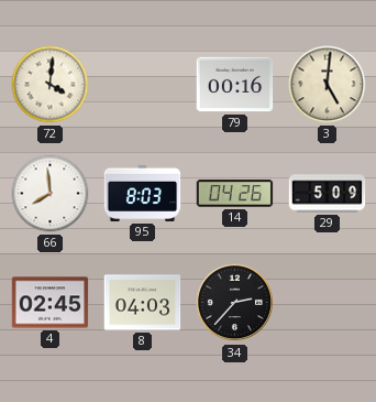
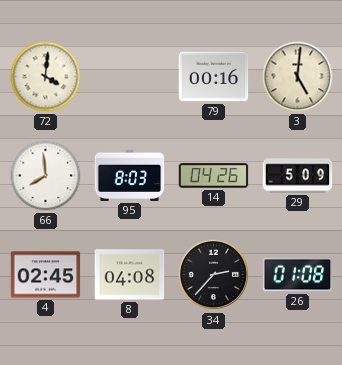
8: 04:03 -> 04:08 (130, 275)
26: none -> 01:08 (298, 275)
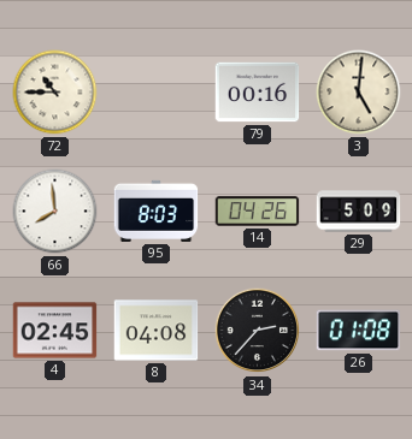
72: 4:01 -> 10:45 (55, 93)
